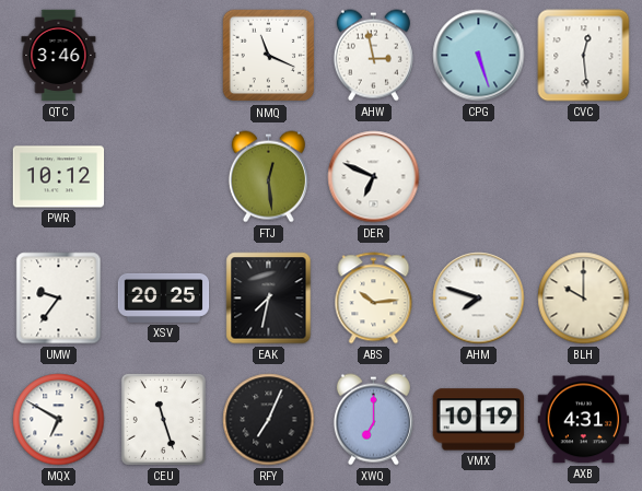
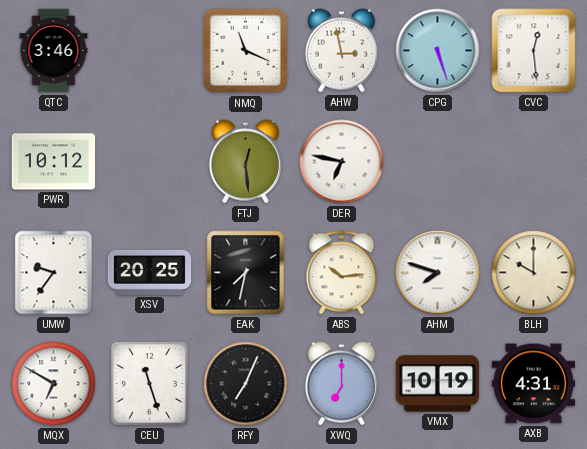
DER: 6:49 -> 6:47 (342, 162)
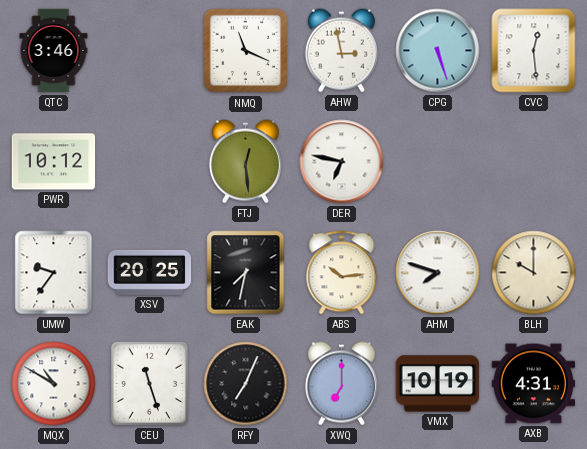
MQX: 6:50 -> 10:50 (54, 384)
